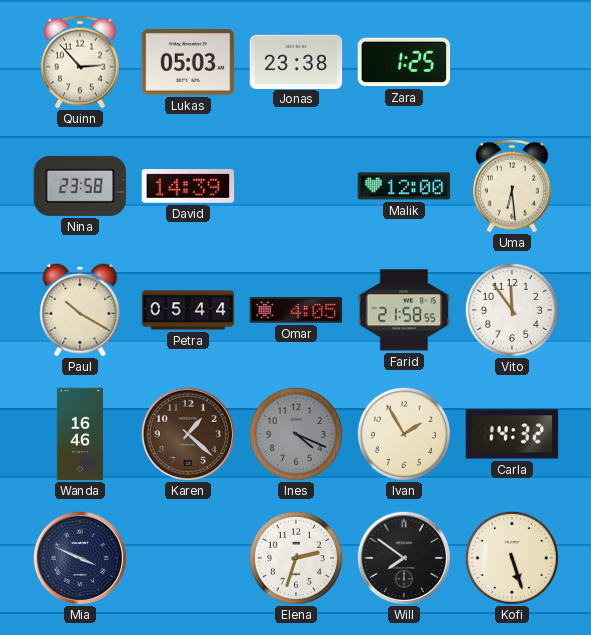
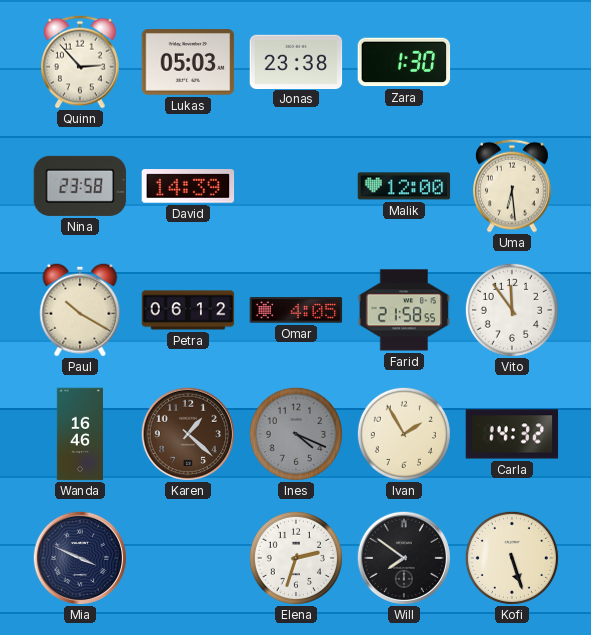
Zara: 1:25 -> 1:30 (404, 62)
Petra: 05:44 -> 06:12 (188, 310)
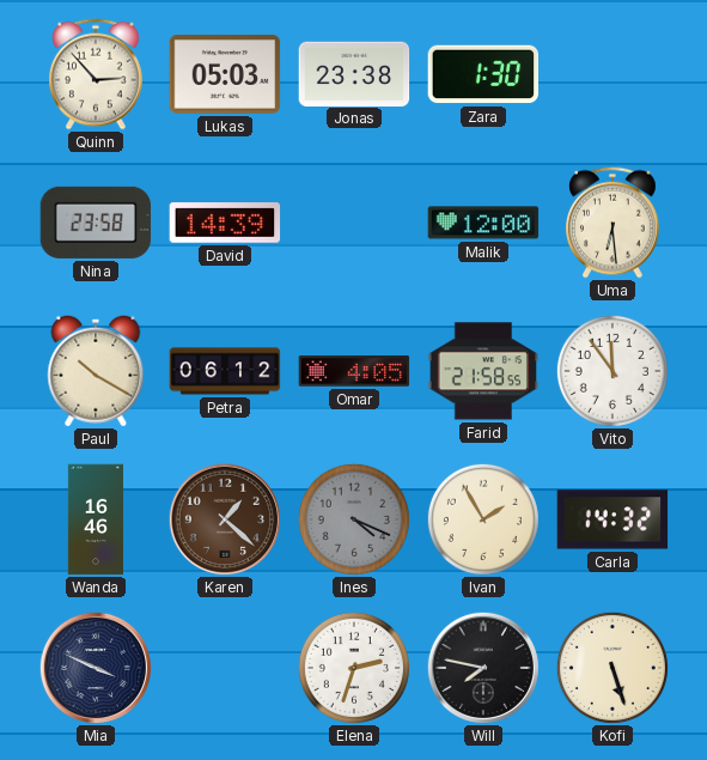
Will: 7:51 -> 7:47 (483, 668)
